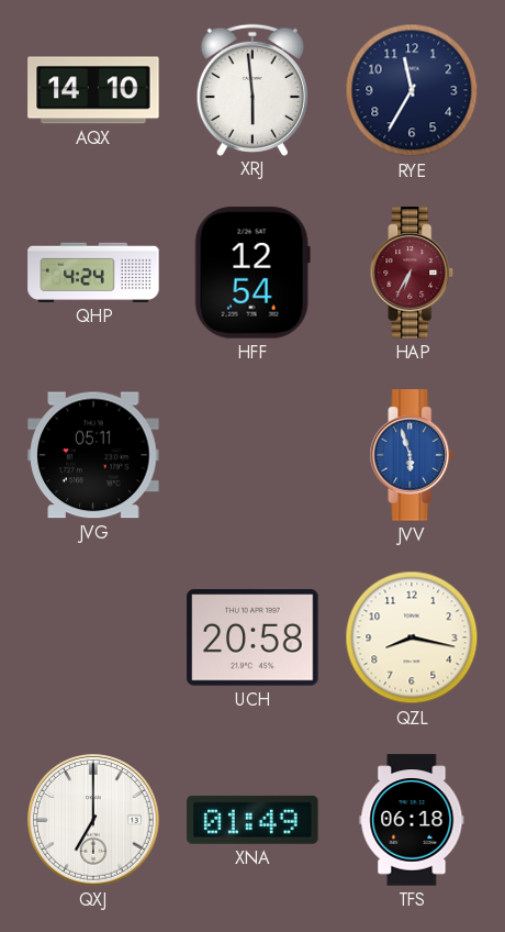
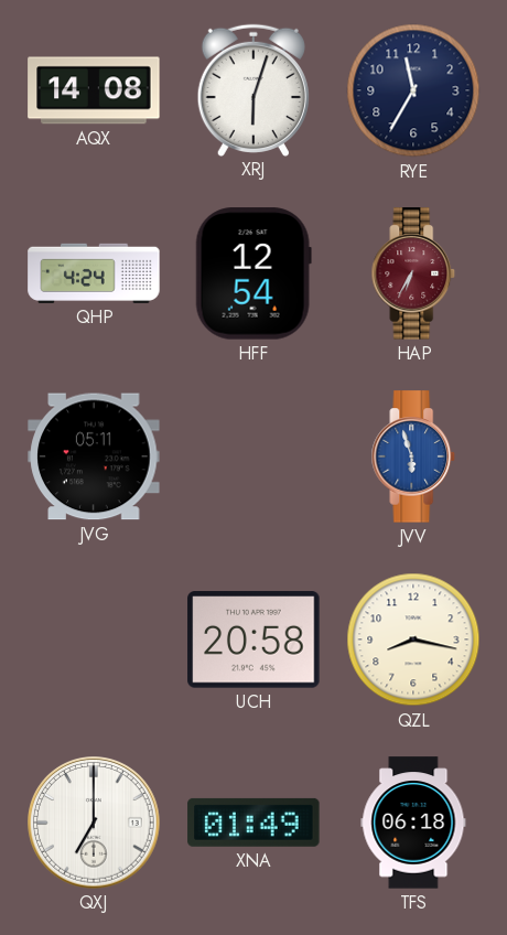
AQX: 14:10 -> 14:08 (94, 90)
XRJ: 5:59 -> 6:03 (253, 89)
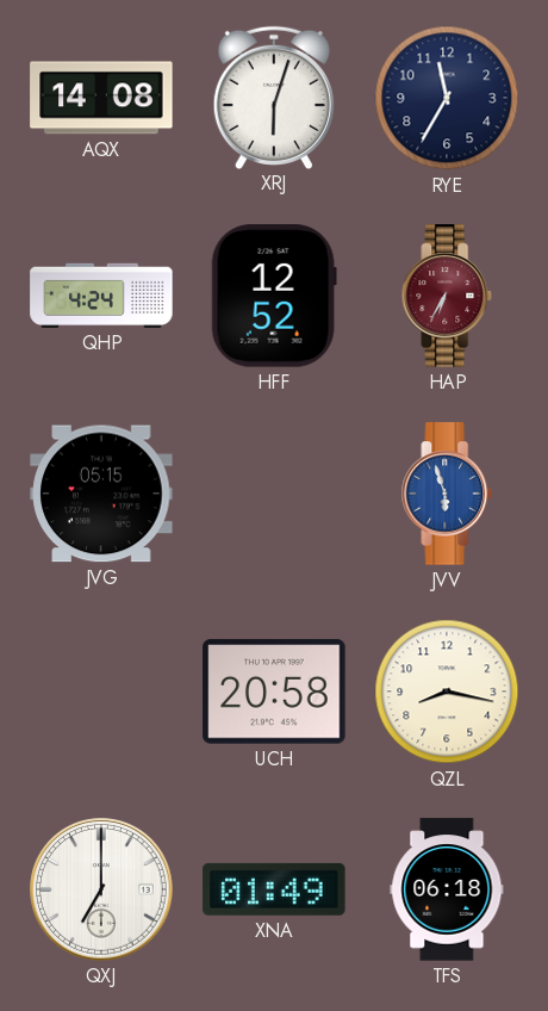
HFF: 12:54 -> 12:52 (274, 296)
JVG: 05:11 -> 05:15 (101, 494)
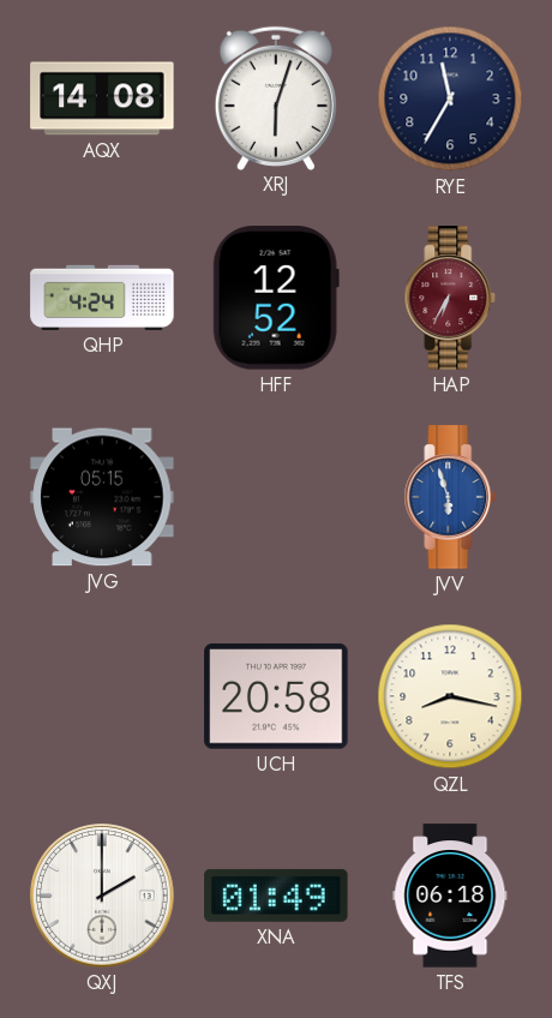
QXJ: 7:00 -> 2:00 (102, 896)
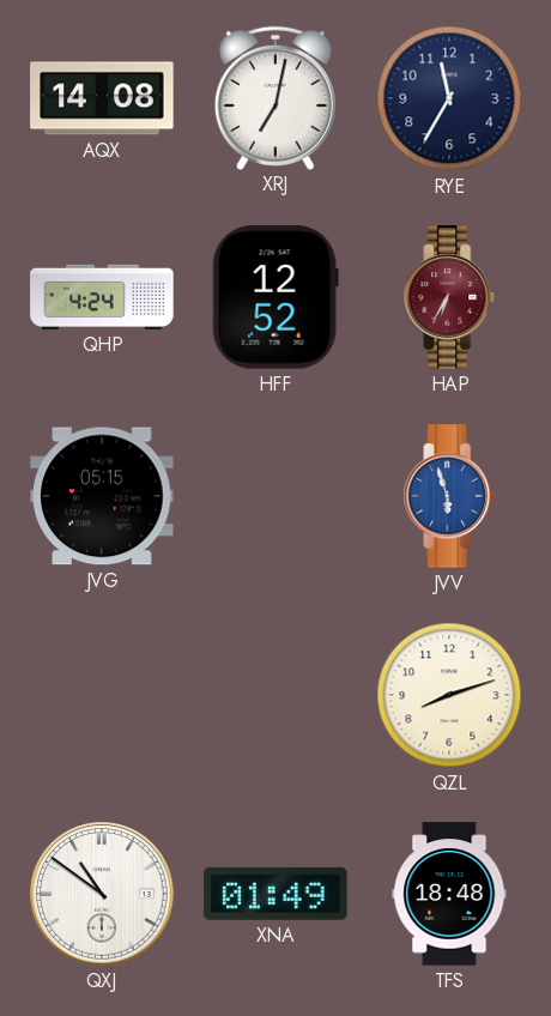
XRJ: 6:03 -> 7:02 (275, 97)
UCH: 20:58 -> none (276, 696)
QZL: 8:17 -> 8:12 (449, 695)
QXJ: 2:00 -> 10:51 (102, 894)
TFS: 06:18 -> 18:48 (449, 894)
